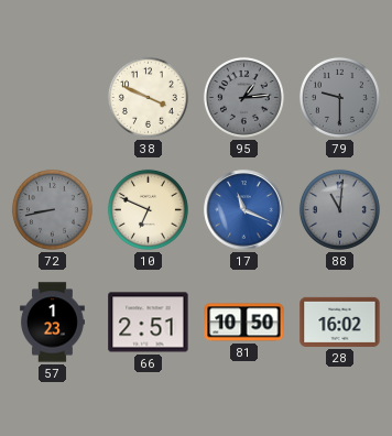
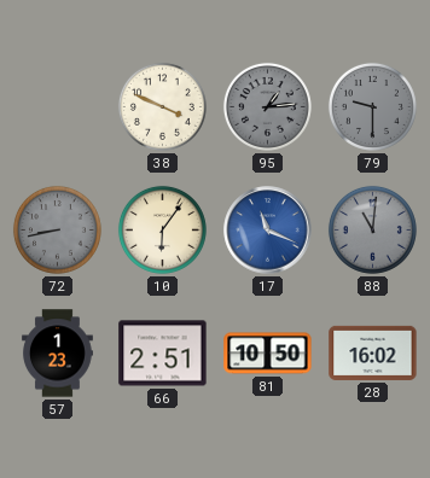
10: 6:49 -> 6:06 (162, 229)
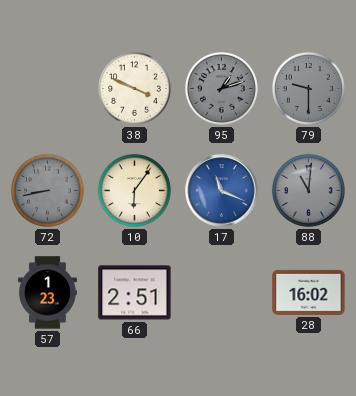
95: 1:14 -> 1:12 (221, 88)
81: 10:50 -> none (268, 354)
